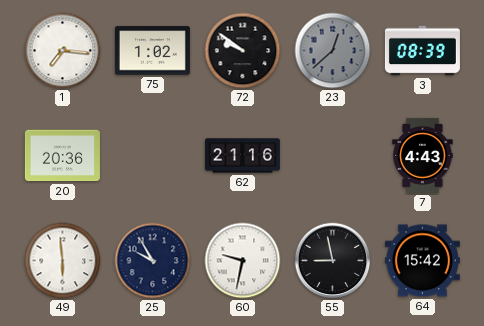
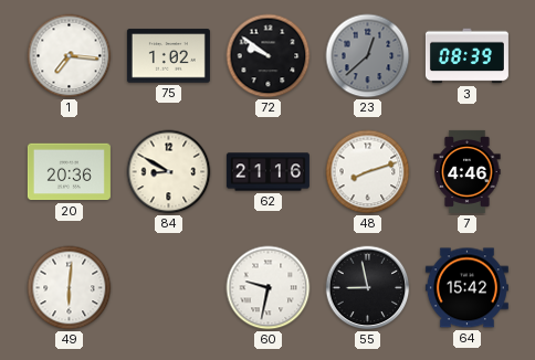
84: none -> 8:50 (169, 172)
48: none -> 8:12 (368, 172)
7: 4:43 -> 4:46 (468, 171)
49: 5:59 -> 6:01 (70, 288)
25: 9:55 -> none (153, 261)
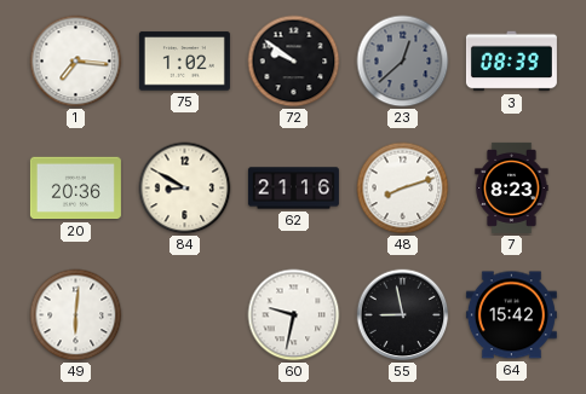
7: 4:46 -> 8:23 (512, 187)
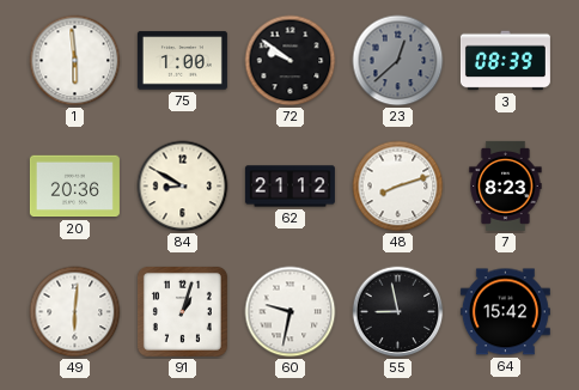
1: 7:16 -> 5:59 (75, 61)
75: 1:02 -> 1:00 (182, 61)
62: 21:16 -> 21:12 (289, 187)
91: none -> 1:03 (182, 311)
